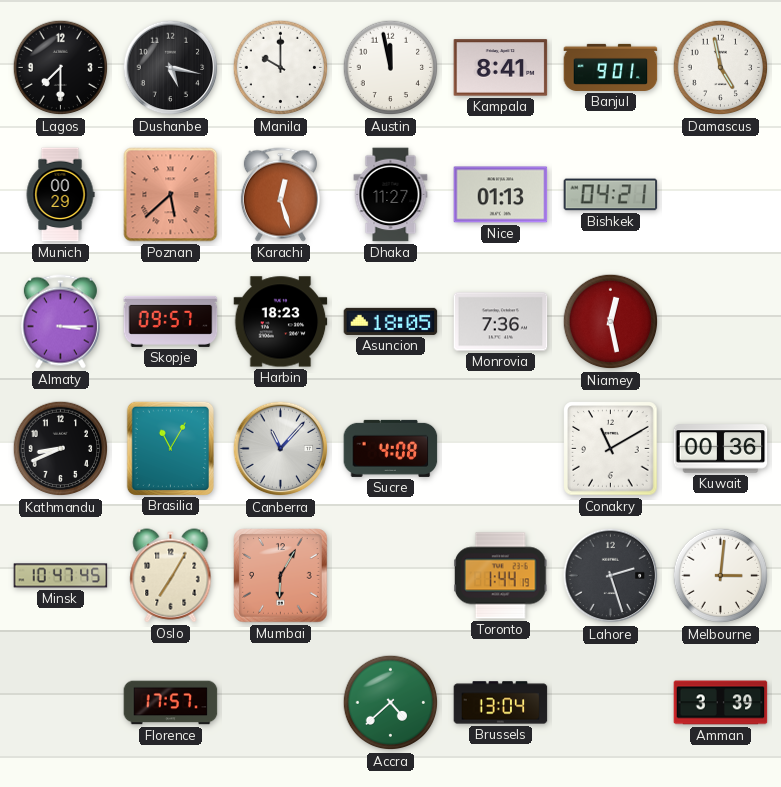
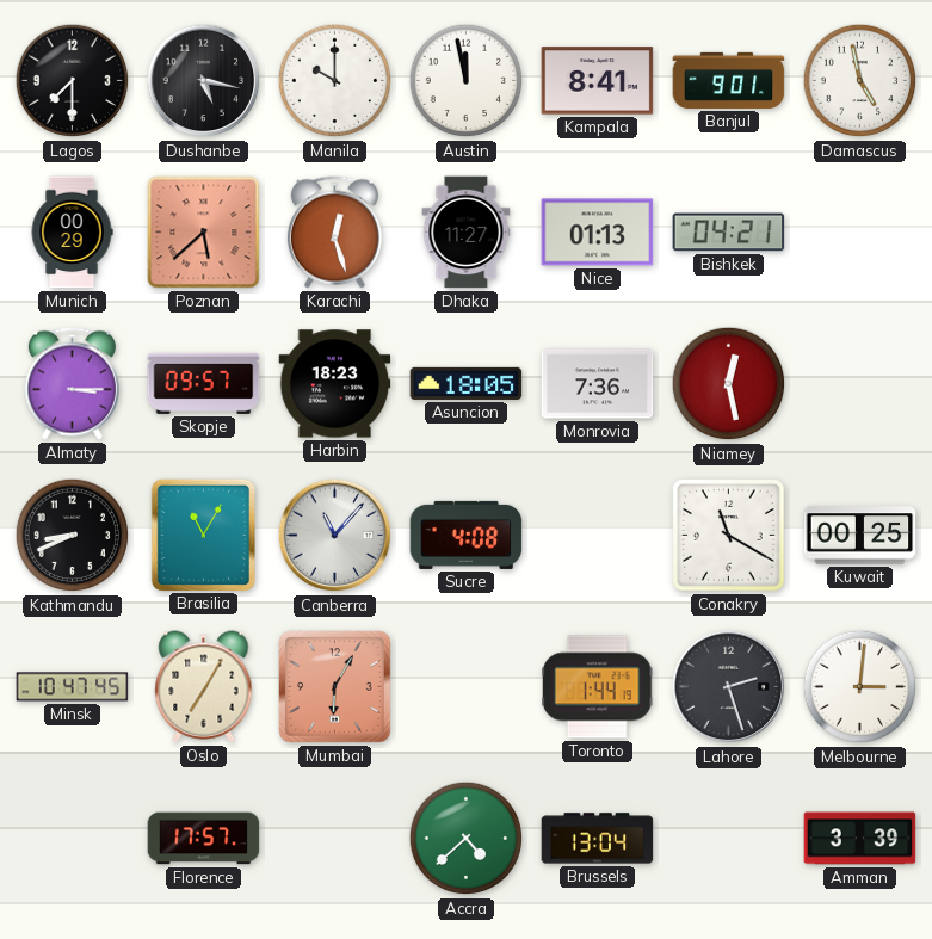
Conakry: 11:10 -> 11:20 (729, 536)
Kuwait: 00:36 -> 00:25 (860, 536)
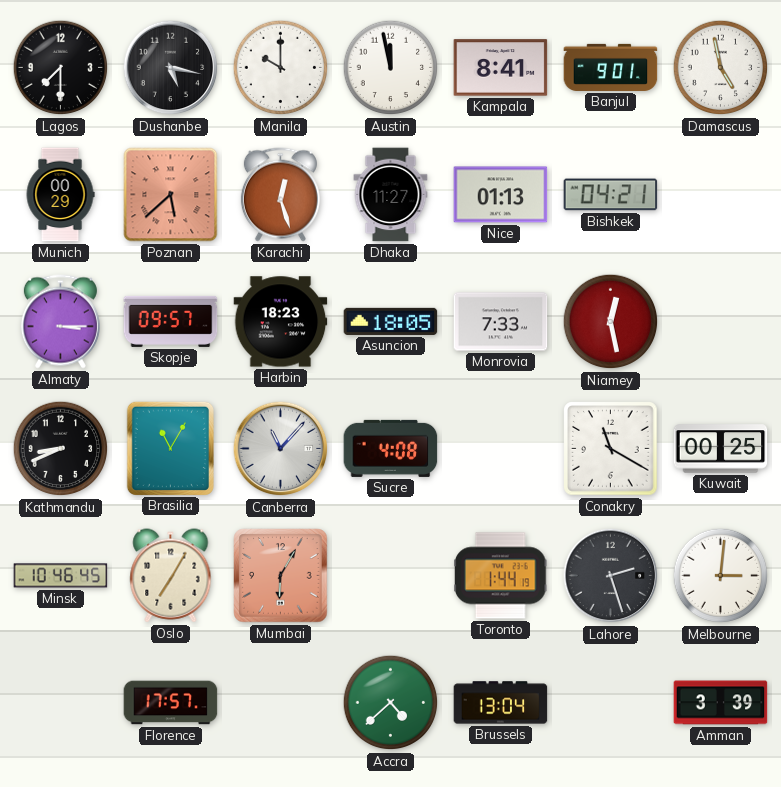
Monrovia: 7:36 -> 7:33 (501, 322)
Minsk: 10:47 -> 10:46 (61, 576)
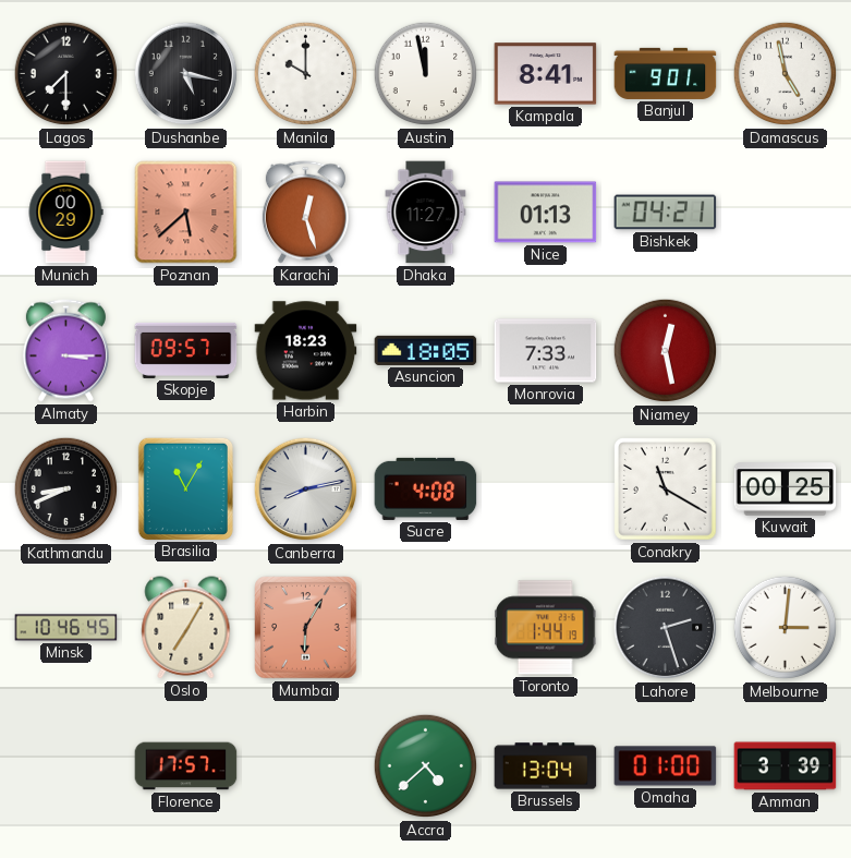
Canberra: 11:07 -> 8:13 (306, 490)
Omaha: none -> 01:00 (666, 766)
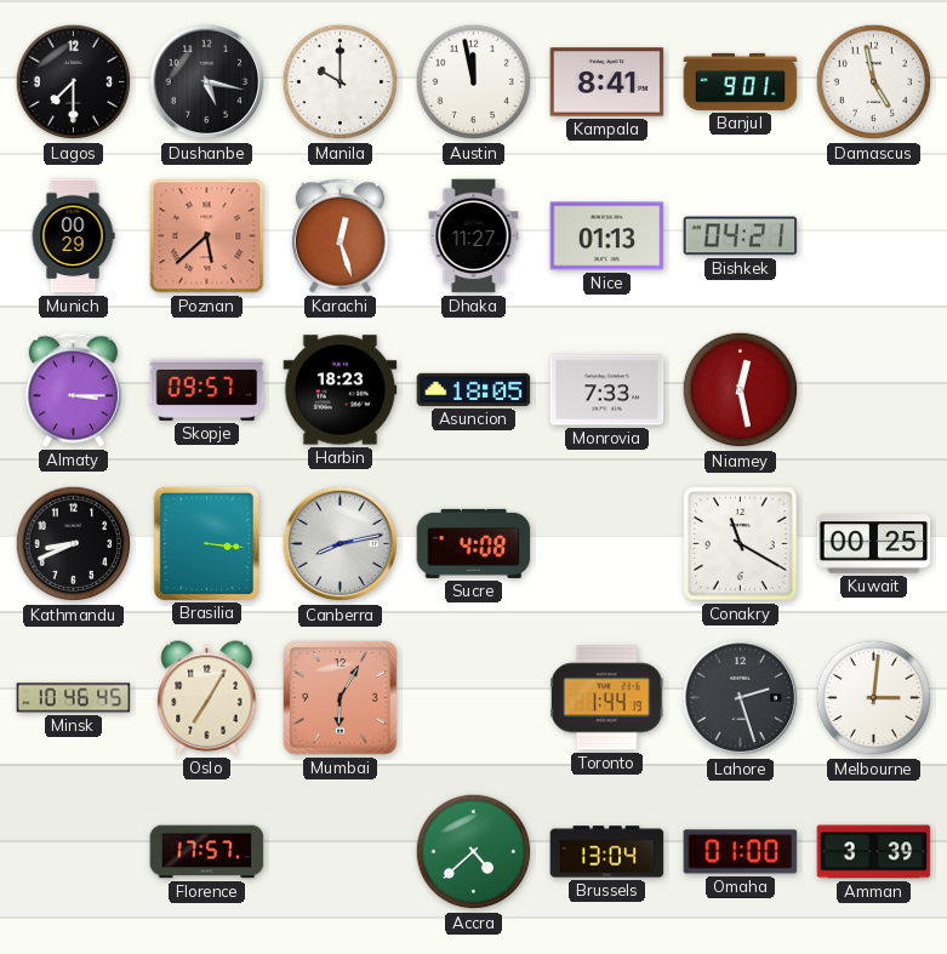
Brasilia: 11:05 -> 3:16 (206, 543)
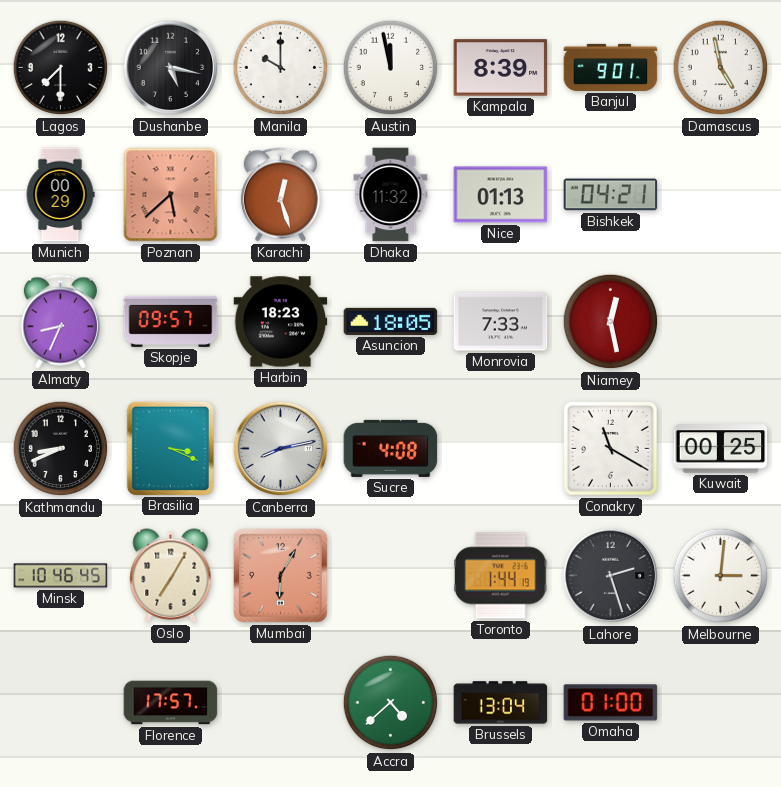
Kampala: 8:41 -> 8:39 (501, 68)
Dhaka: 11:27 -> 11:32 (391, 195)
Almaty: 3:15 -> 8:34 (60, 322)
Brasilia: 3:16 -> 3:19 (170, 448)
Amman: 3:39 -> none (874, 852)
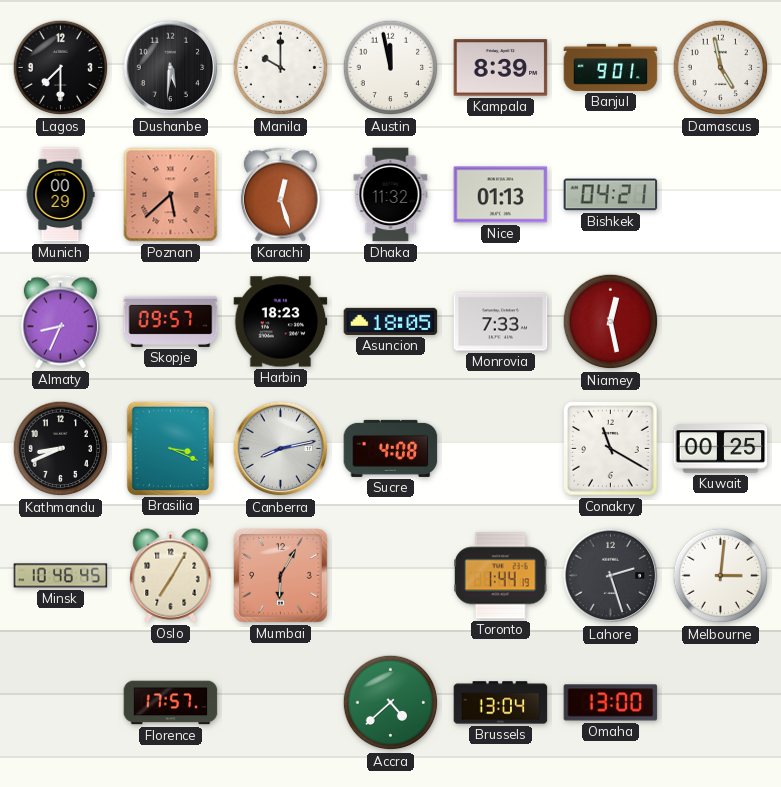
Dushanbe: 5:17 -> 5:31 (171, 68)
Omaha: 01:00 -> 13:00 (611, 703)
